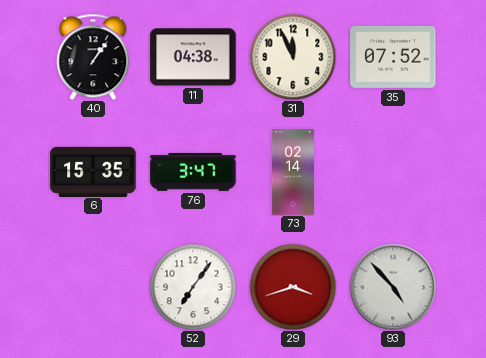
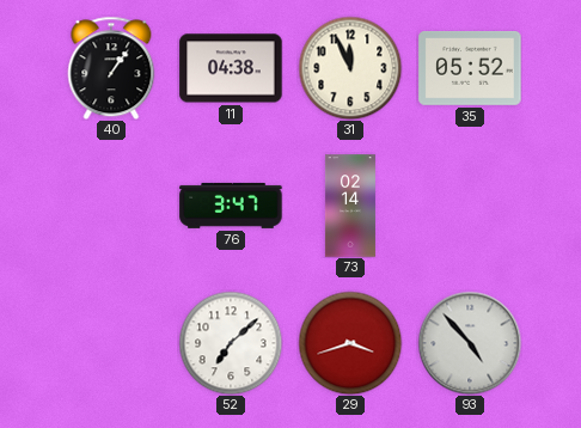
35: 07:52 -> 05:52 (470, 69)
6: 15:35 -> none (93, 171)
52: 7:06 -> 7:08 (231, 343)
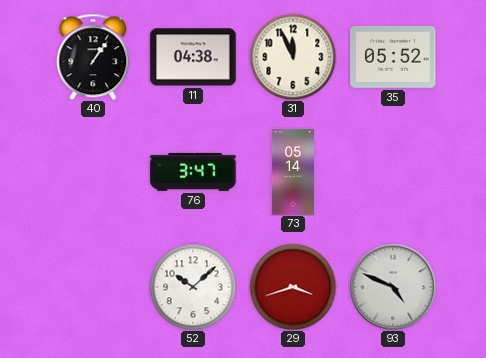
73: 02:14 -> 05:14 (293, 172)
52: 7:08 -> 10:08 (193, 287)
93: 4:53 -> 4:49 (393, 287)
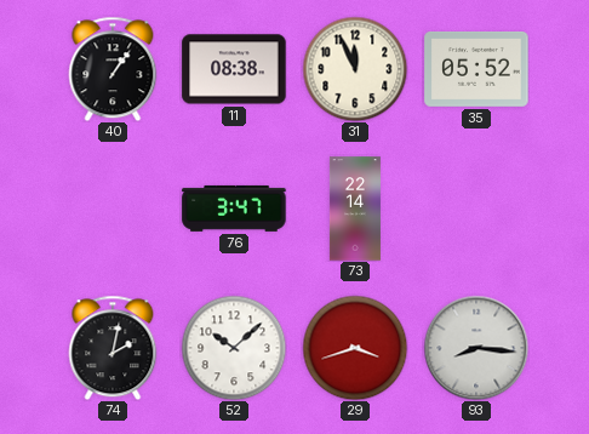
11: 04:38 -> 08:38 (234, 69)
73: 05:14 -> 22:14 (355, 209)
74: none -> 2:02 (113, 348)
93: 4:49 -> 8:16 (476, 348)
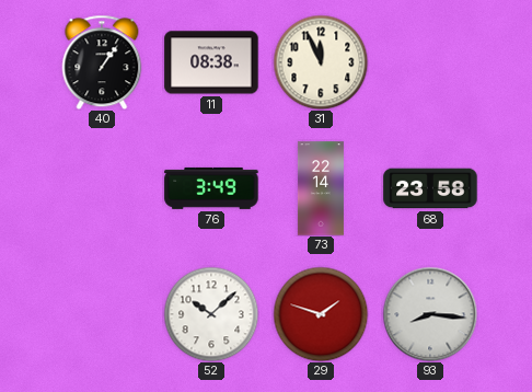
35: 05:52 -> none (476, 70)
76: 3:47 -> 3:49 (211, 188)
68: none -> 23:58 (430, 188)
74: 2:02 -> none (113, 348)
29: 3:42 -> 1:48 (321, 314)
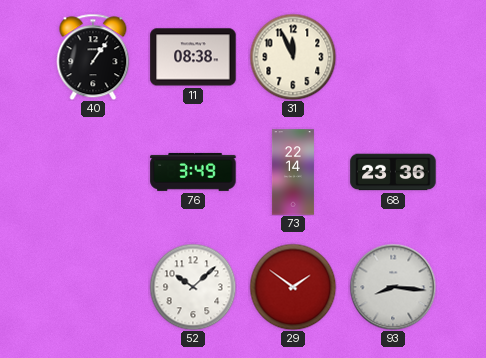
68: 23:58 -> 23:36 (393, 172)
29: 1:48 -> 1:51 (293, 287)
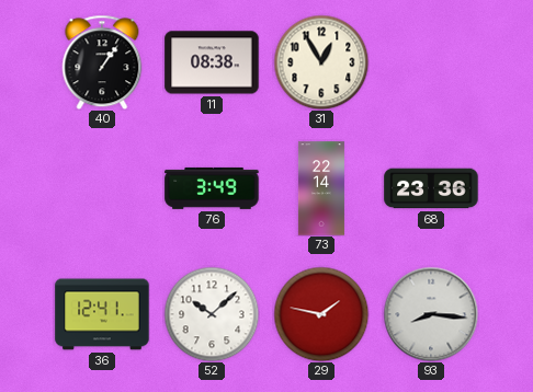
31: 11:56 -> 12:55 (321, 62)
36: none -> 12:41 (102, 314)
29: 1:51 -> 1:47 (321, 314)
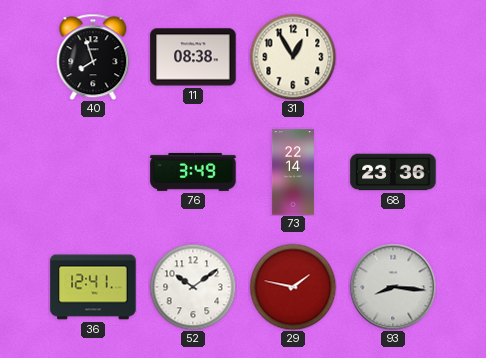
40: 1:06 -> 7:57 (93, 57)
52: 10:08 -> 10:09 (193, 287)
